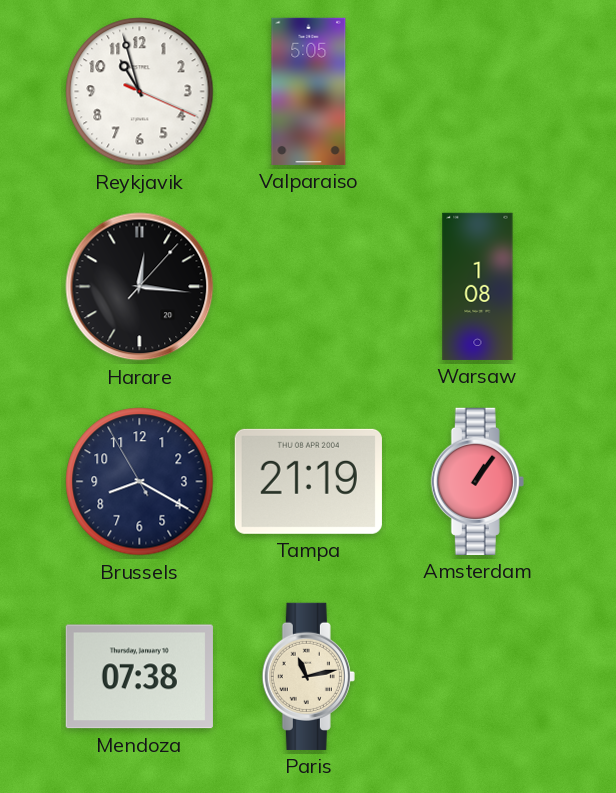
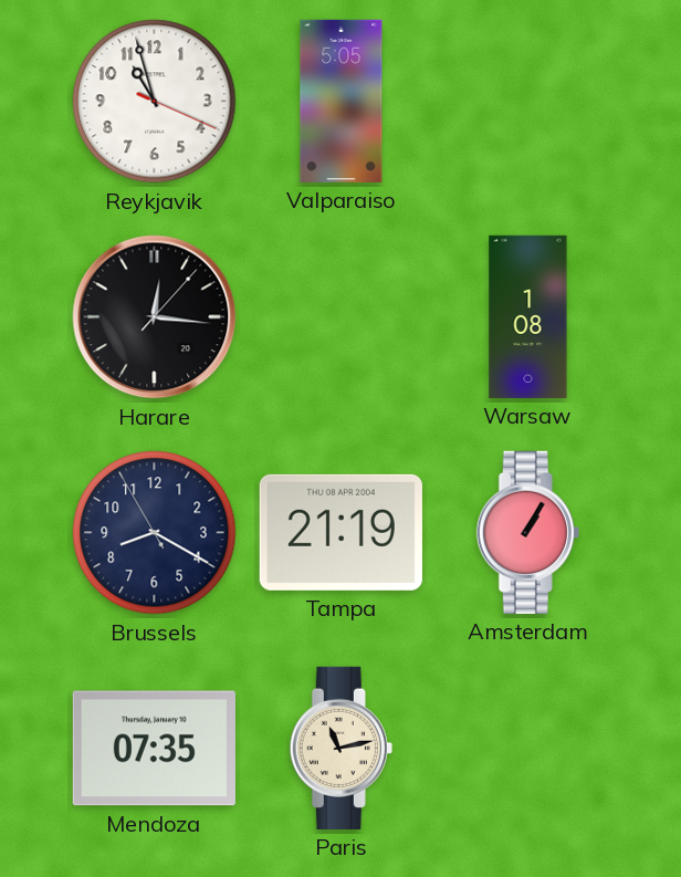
Amsterdam: 1:06 -> 1:05 (527, 532)
Mendoza: 07:38 -> 07:35 (154, 749)
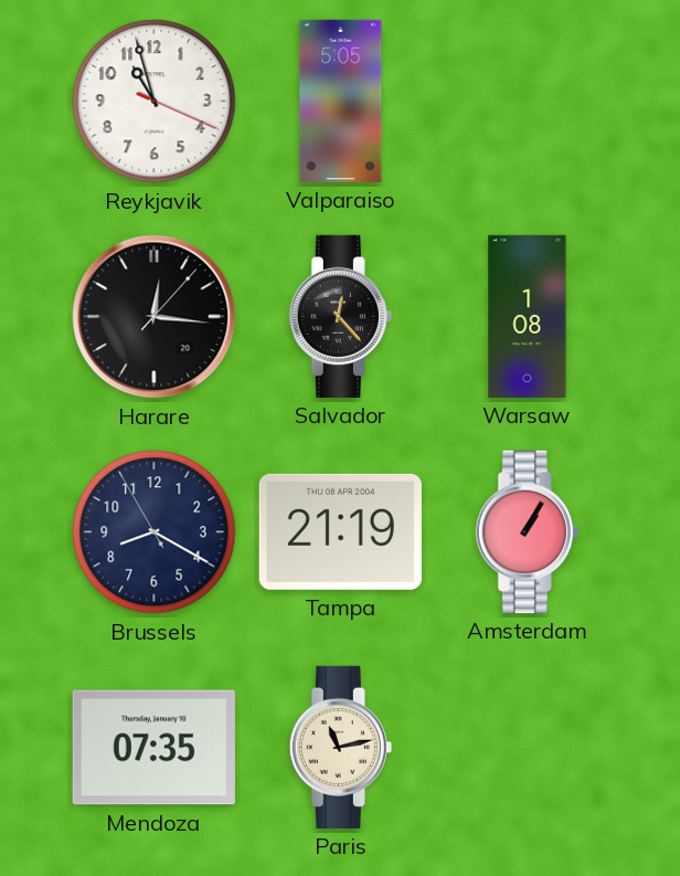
Salvador: none -> 12:23 (340, 316)
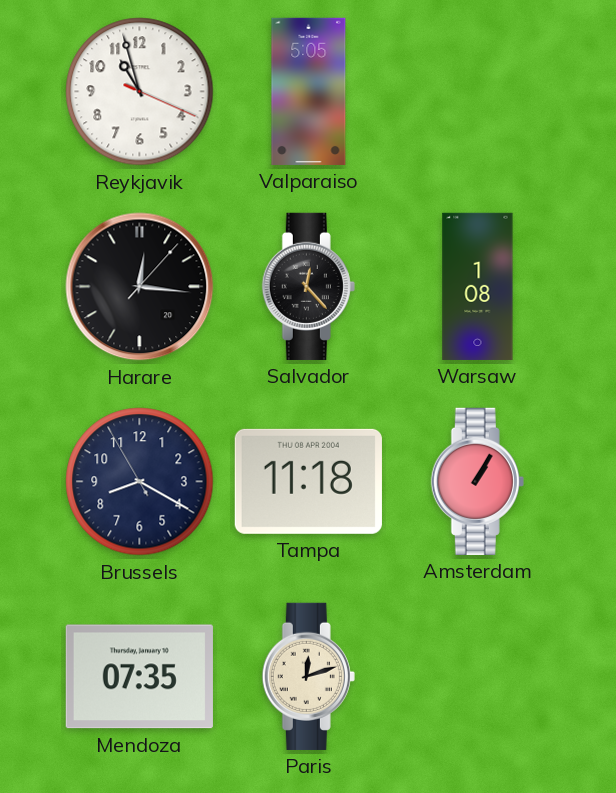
Tampa: 21:19 -> 11:18 (308, 481)
Paris: 11:13 -> 12:12 (308, 676)
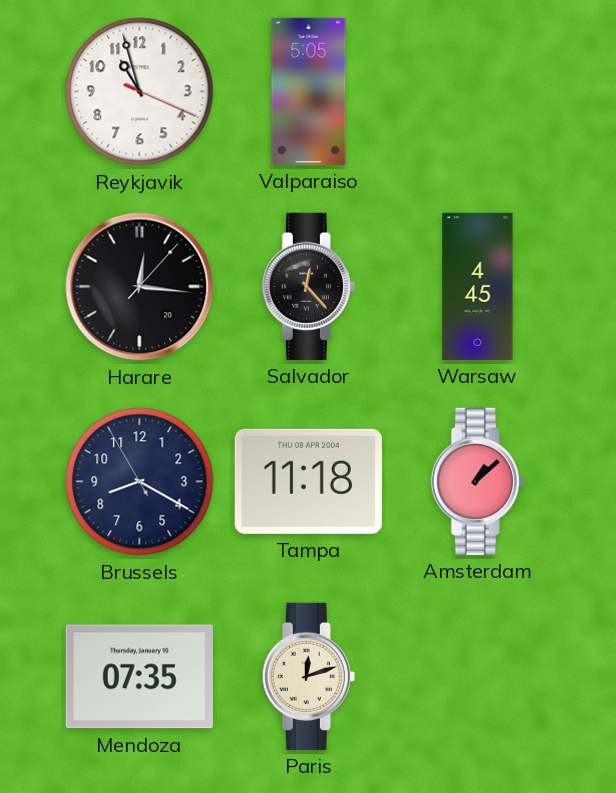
Warsaw: 1:08 -> 4:45 (478, 286)
Amsterdam: 1:05 -> 1:08 (477, 481)
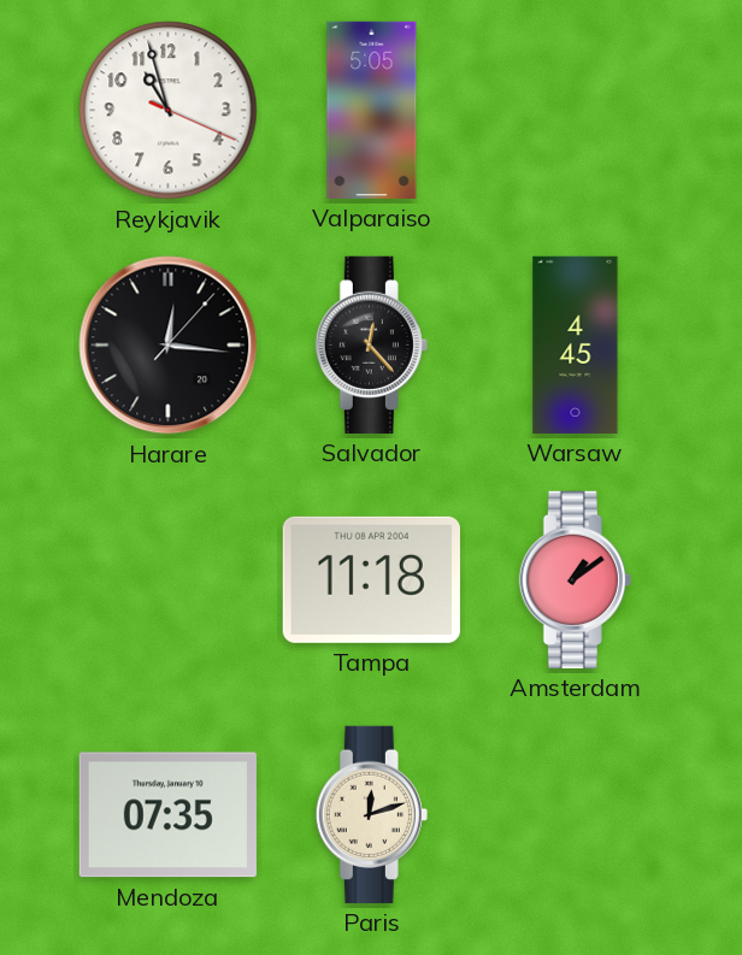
Brussels: 8:19 -> none (140, 482)
Amsterdam: 1:08 -> 1:09 (575, 579)
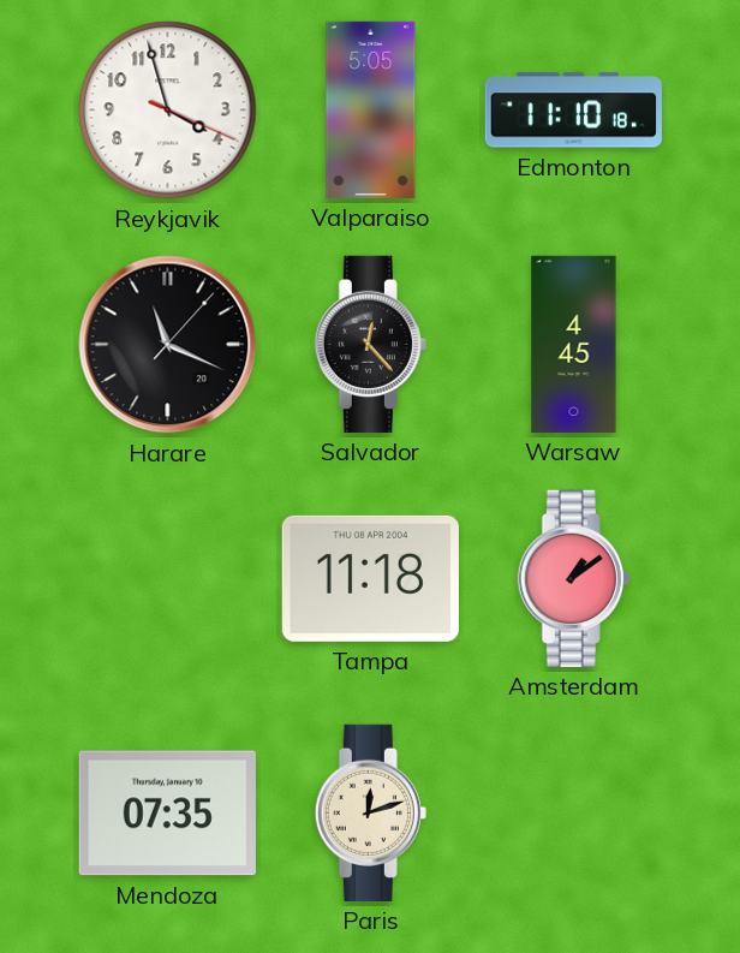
Reykjavik: 10:57 -> 3:57 (168, 111)
Edmonton: none -> 11:10 (573, 111)
Harare: 12:16 -> 11:19 (168, 345)
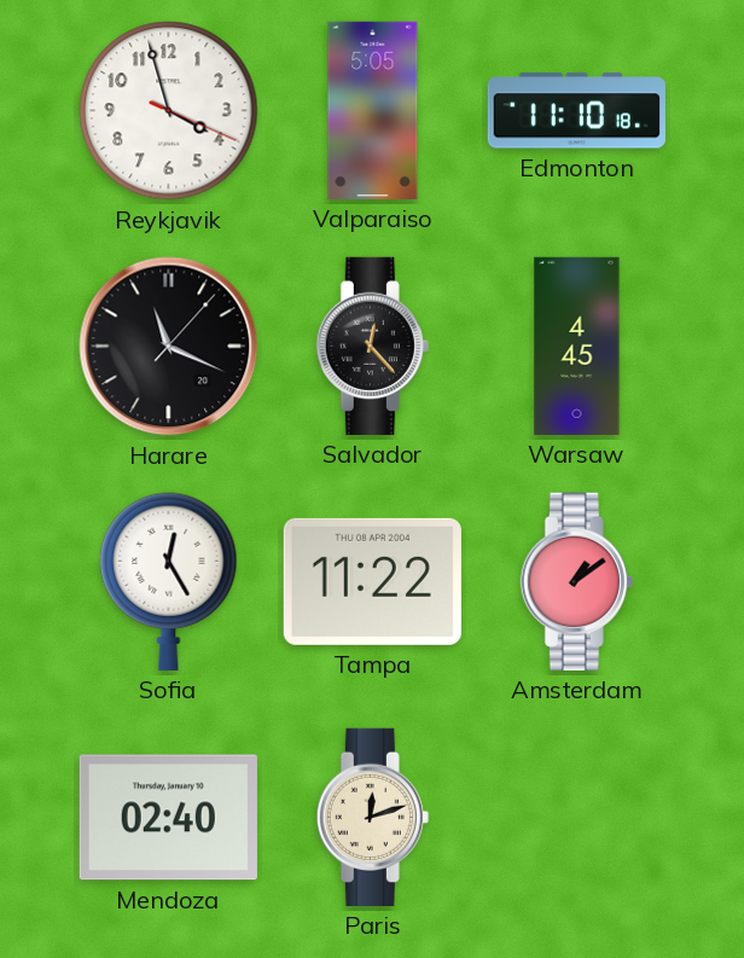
Sofia: none -> 12:25 (169, 581)
Tampa: 11:18 -> 11:22 (372, 581)
Mendoza: 07:35 -> 02:40 (168, 818)
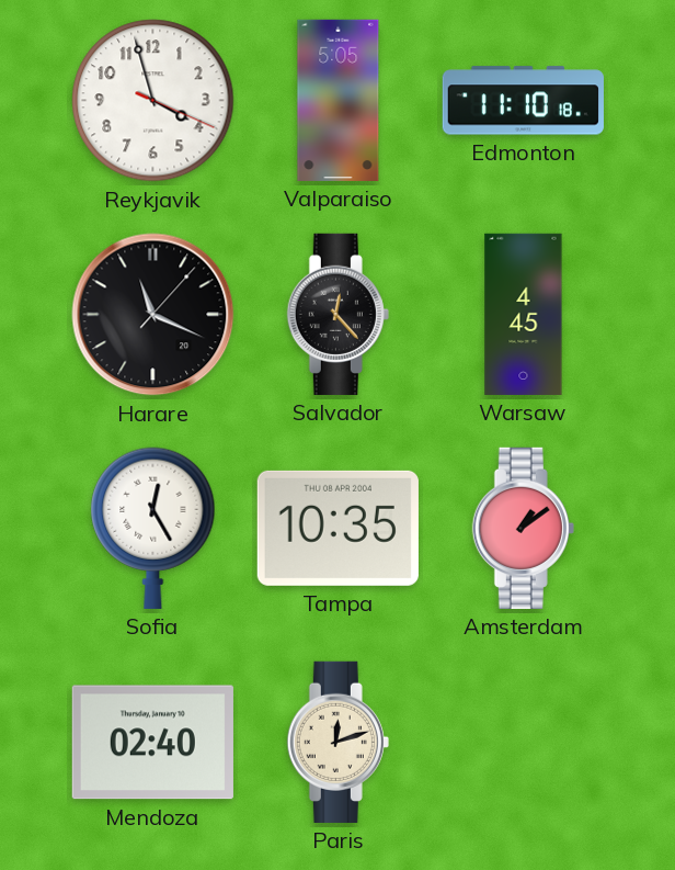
Tampa: 11:22 -> 10:35 (337, 528)
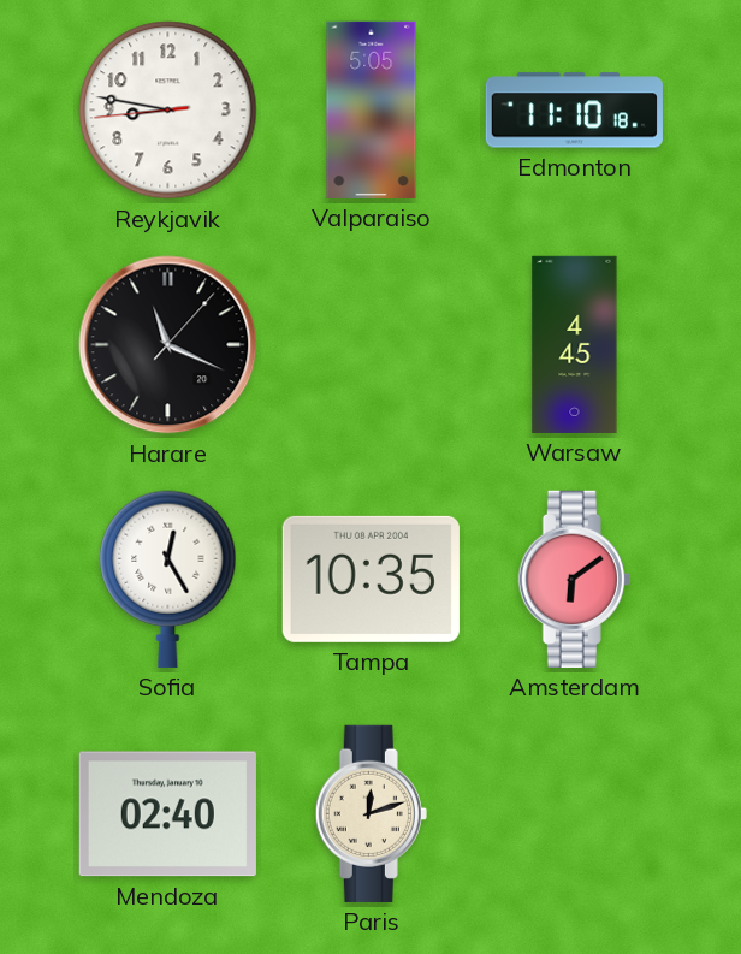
Reykjavik: 3:57 -> 8:46 (168, 111)
Salvador: 12:23 -> none (337, 314)
Amsterdam: 1:09 -> 6:09 (574, 579)
